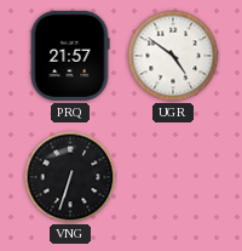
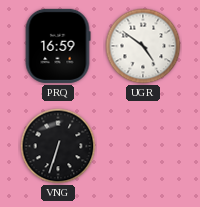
PRQ: 21:57 -> 16:59 (58, 46)
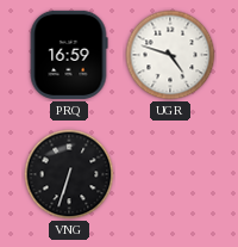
UGR: 4:51 -> 4:48 (170, 55)
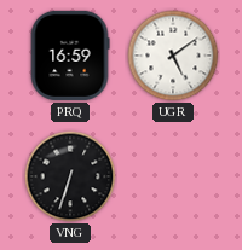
UGR: 4:48 -> 5:09 (173, 56)
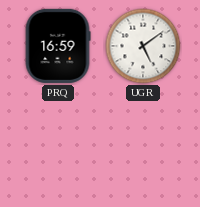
VNG: 6:33 -> none (70, 176)
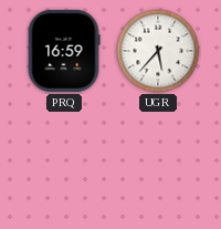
UGR: 5:09 -> 5:37 (158, 51)
